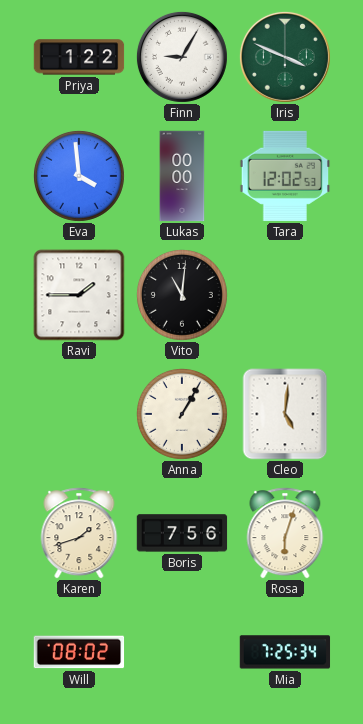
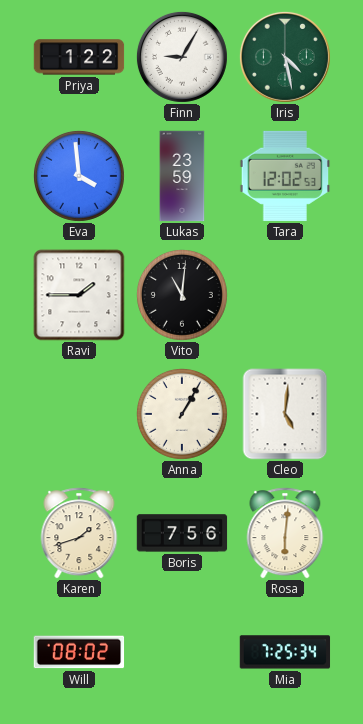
Iris: 3:49 -> 4:28 (285, 57)
Lukas: 00:00 -> 23:59 (182, 176)
Rosa: 6:03 -> 6:01 (285, 533)
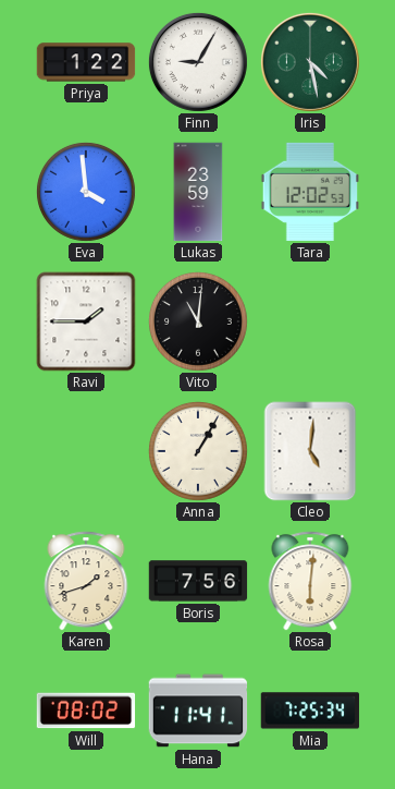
Hana: none -> 11:41 (198, 711)
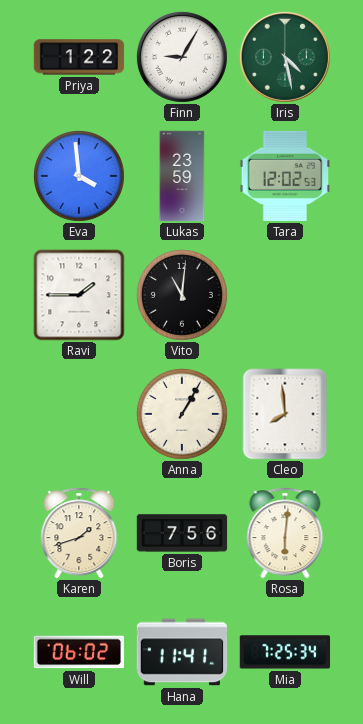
Cleo: 5:01 -> 7:59 (285, 414)
Will: 08:02 -> 06:02 (79, 652)
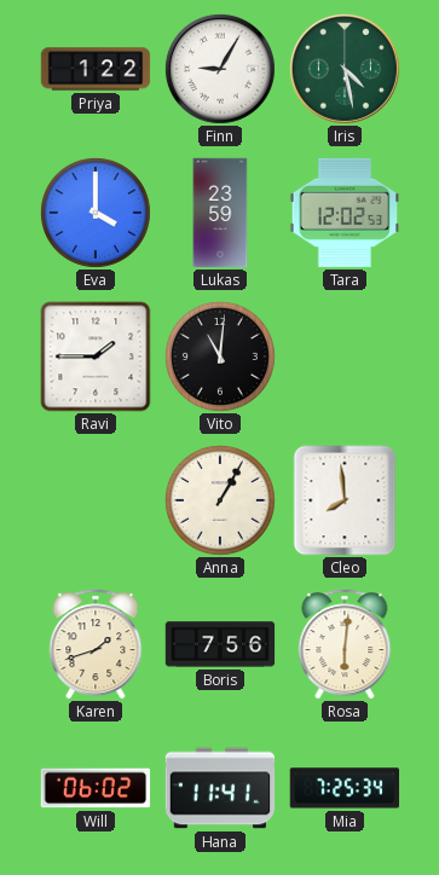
Eva: 3:59 -> 4:00 (96, 213)
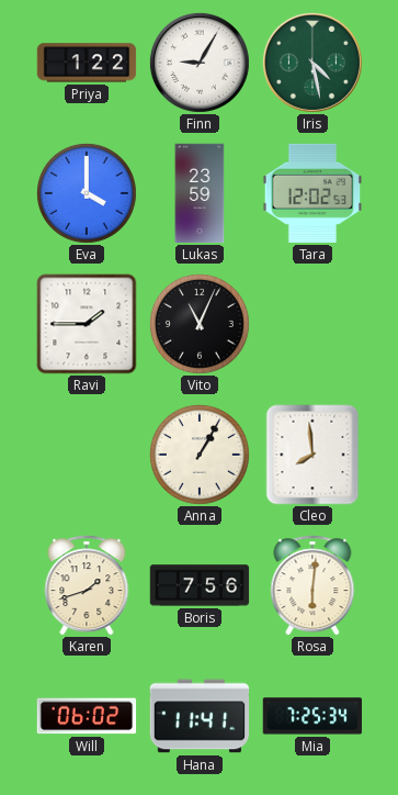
Vito: 11:01 -> 11:04 (200, 324)
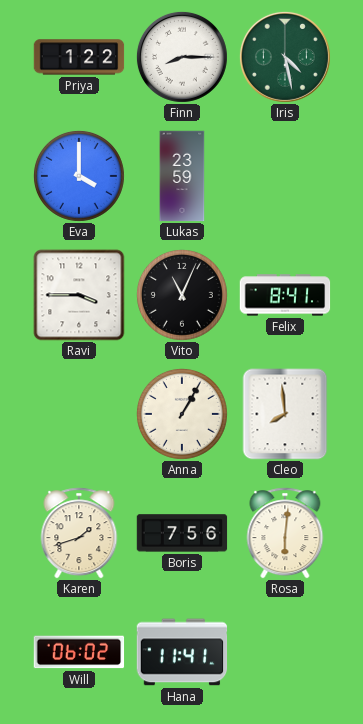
Finn: 9:05 -> 8:15 (182, 57)
Tara: 12:02 -> none (312, 193)
Ravi: 1:45 -> 3:45 (79, 295)
Felix: none -> 8:41 (285, 295)
Mia: 7:25 -> none (312, 716)
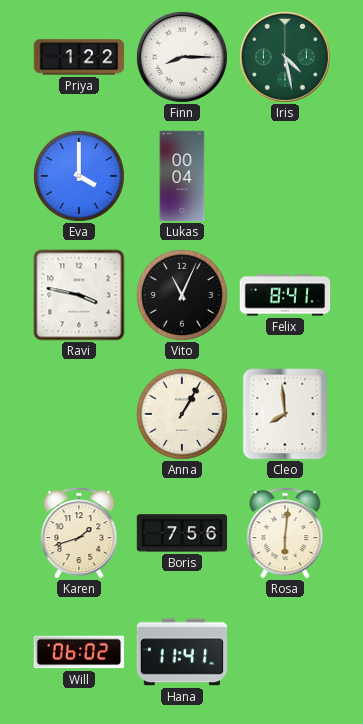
Lukas: 23:59 -> 00:04 (182, 176)
Ravi: 3:45 -> 3:47 (79, 295)
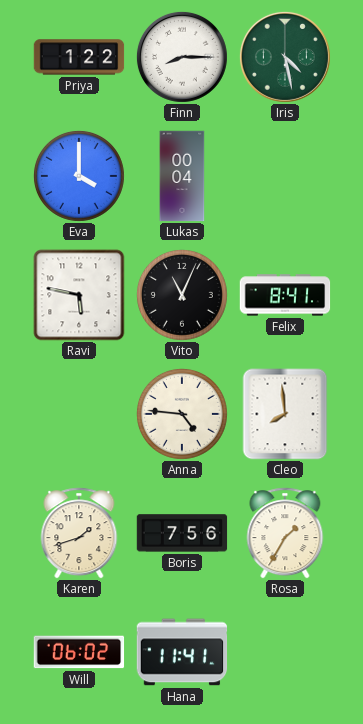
Ravi: 3:47 -> 5:47 (79, 295)
Anna: 1:05 -> 4:46 (182, 414)
Rosa: 6:01 -> 1:35 (285, 533)
